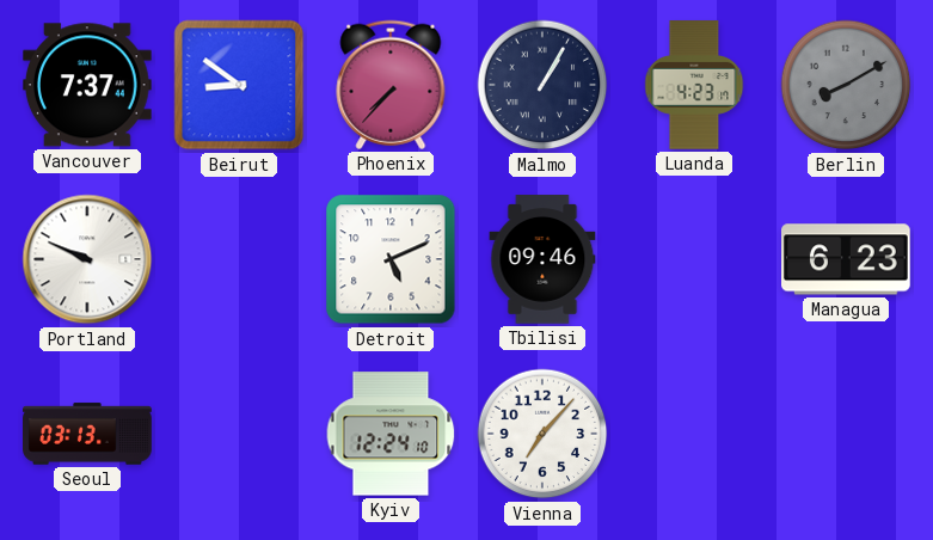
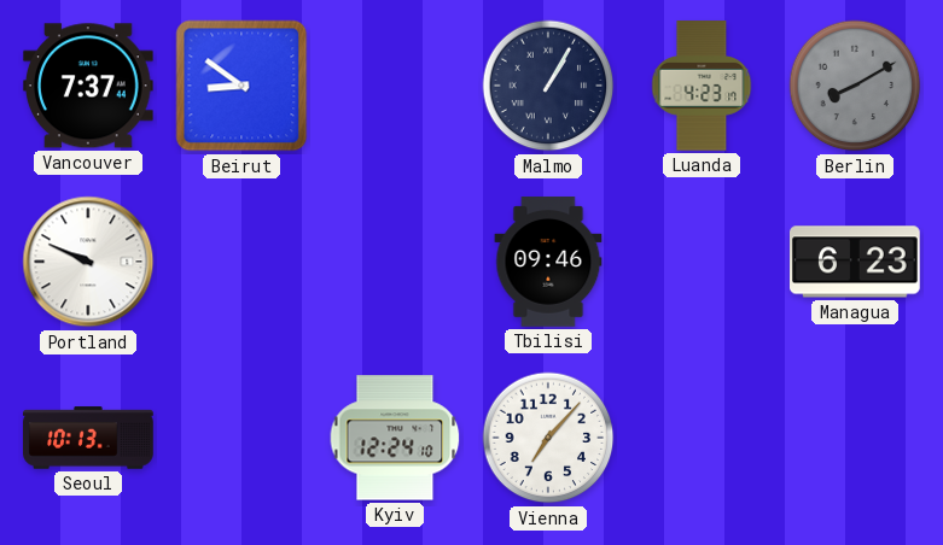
Phoenix: 7:37 -> none (391, 85)
Detroit: 5:11 -> none (391, 259)
Seoul: 03:13 -> 10:13 (88, 438)
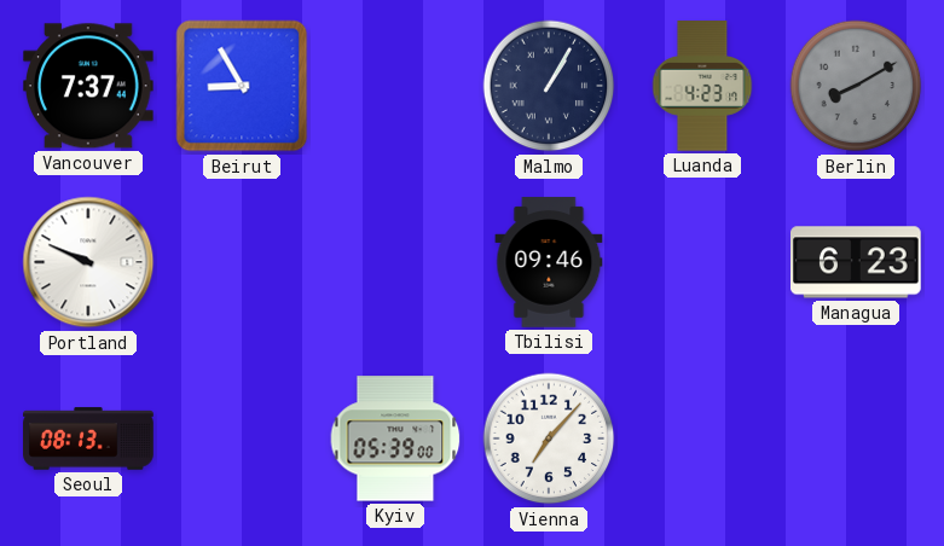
Beirut: 8:51 -> 8:55 (242, 86)
Seoul: 10:13 -> 08:13 (88, 438)
Kyiv: 12:24 -> 05:39 (395, 438)
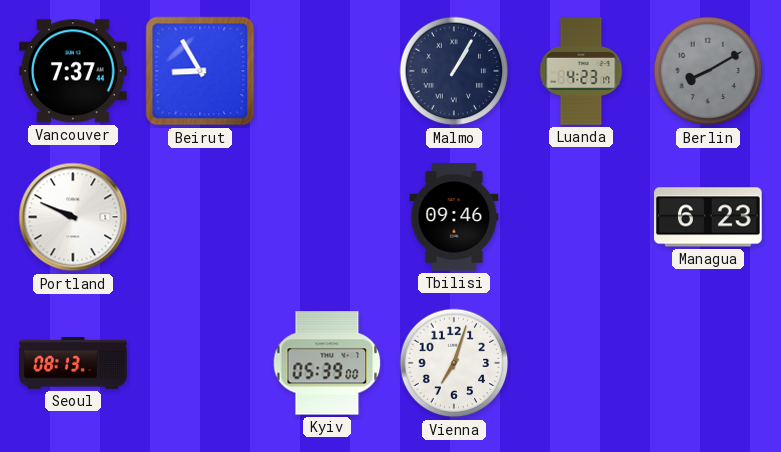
Vienna: 7:07 -> 7:03 (454, 363)
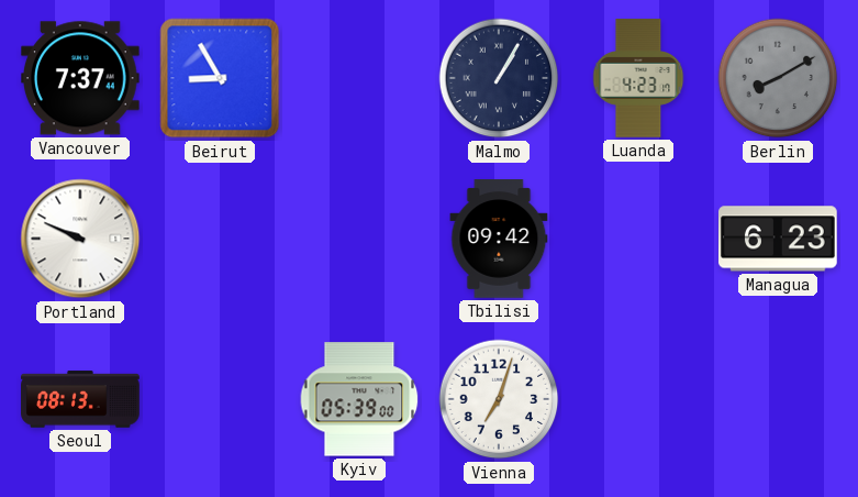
Tbilisi: 09:46 -> 09:42 (499, 239)
